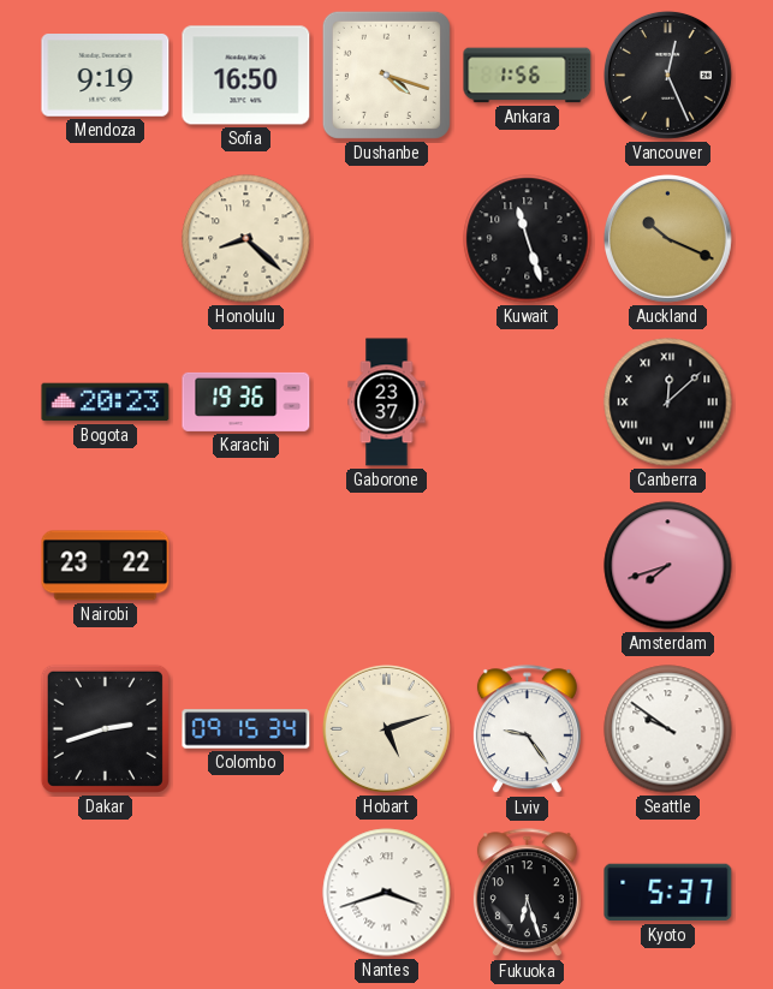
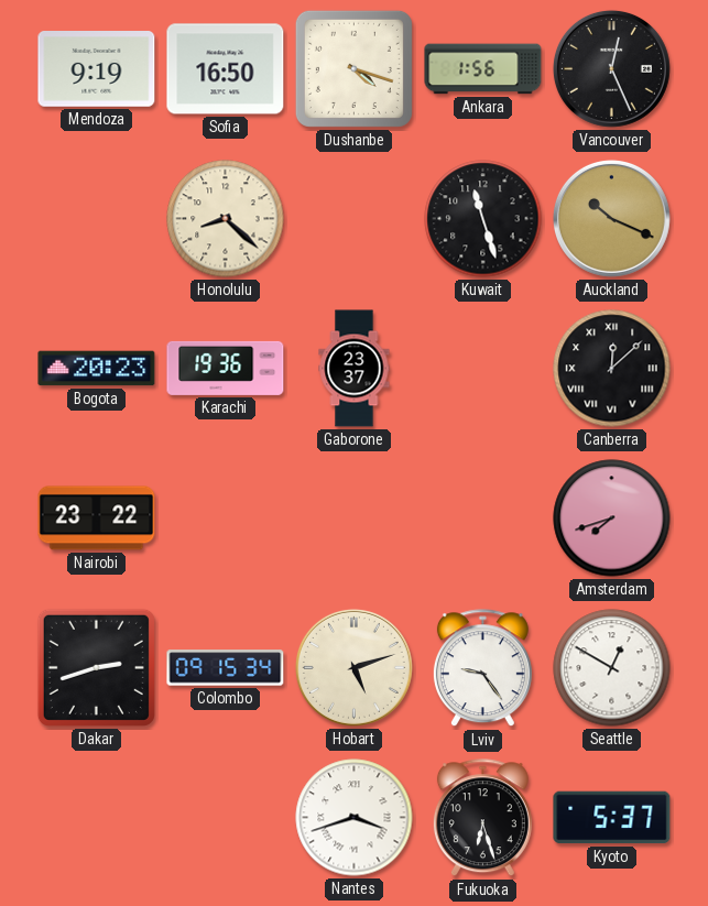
Seattle: 9:51 -> 12:50 (612, 668)
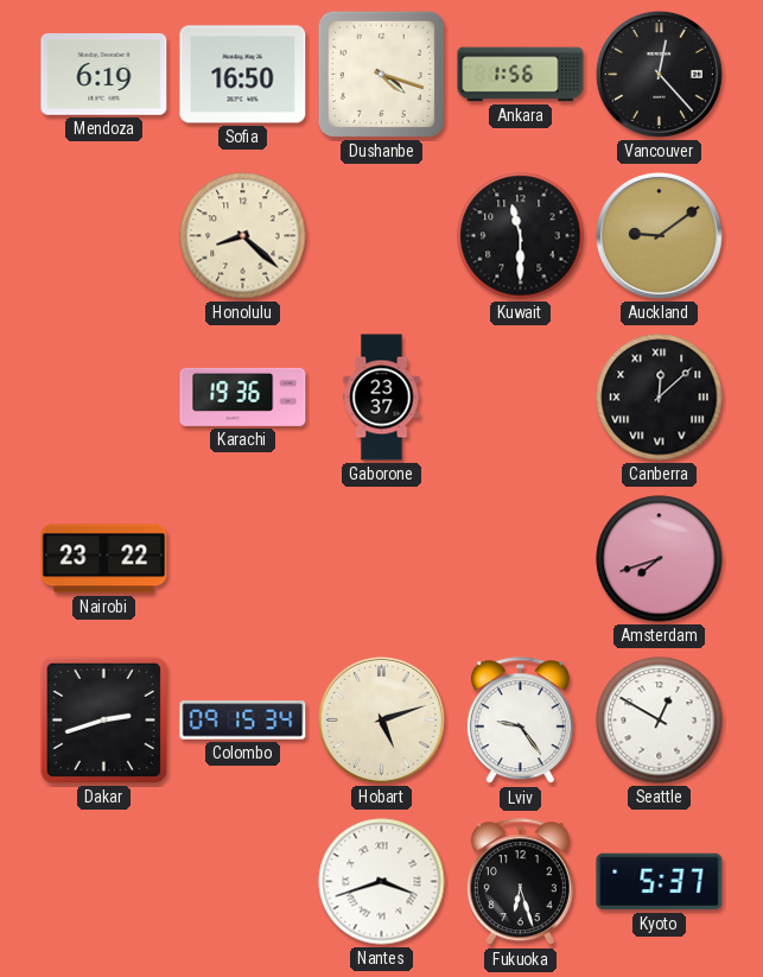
Mendoza: 9:19 -> 6:19 (104, 75)
Vancouver: 12:26 -> 12:23 (659, 74)
Kuwait: 11:27 -> 11:30 (521, 236)
Auckland: 10:19 -> 9:09 (659, 235)
Bogota: 20:23 -> none (97, 369)
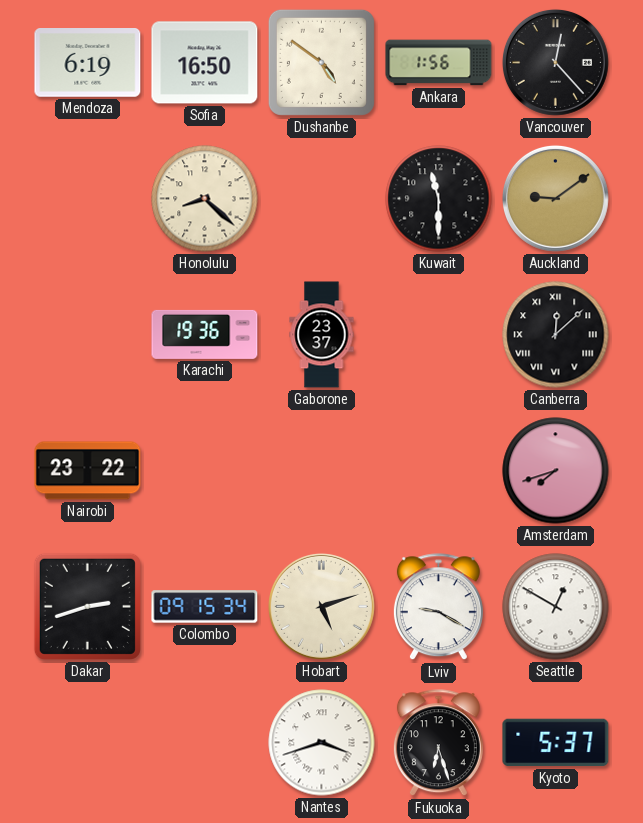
Dushanbe: 4:18 -> 4:51 (321, 62)
Lviv: 9:24 -> 9:20 (438, 607)
